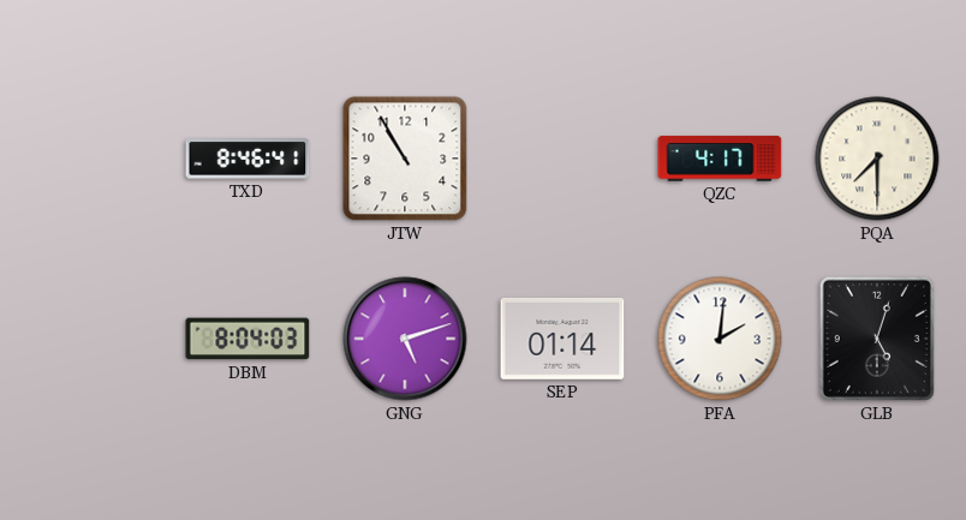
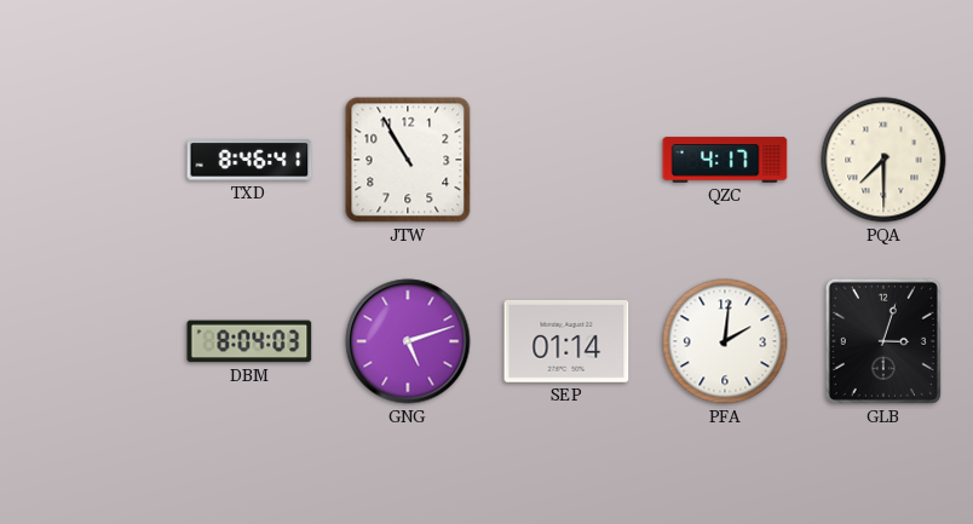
GLB: 5:03 -> 3:03 (883, 341)
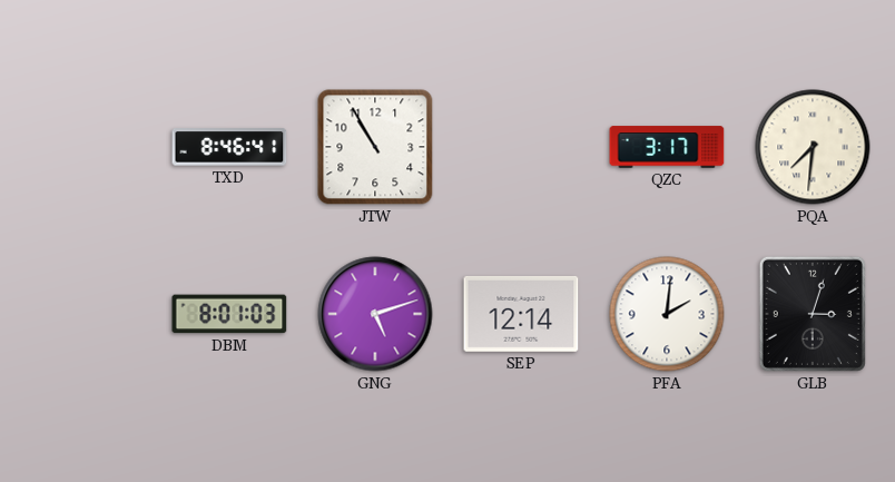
QZC: 4:17 -> 3:17 (667, 147)
PQA: 7:30 -> 7:31 (813, 147)
DBM: 8:04 -> 8:01 (229, 314)
SEP: 01:14 -> 12:14 (521, 314)
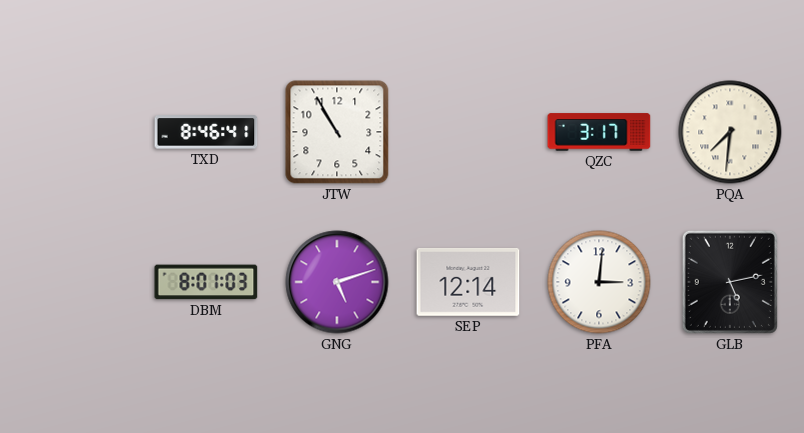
PFA: 2:01 -> 3:01 (599, 282)
GLB: 3:03 -> 5:13 (730, 282)
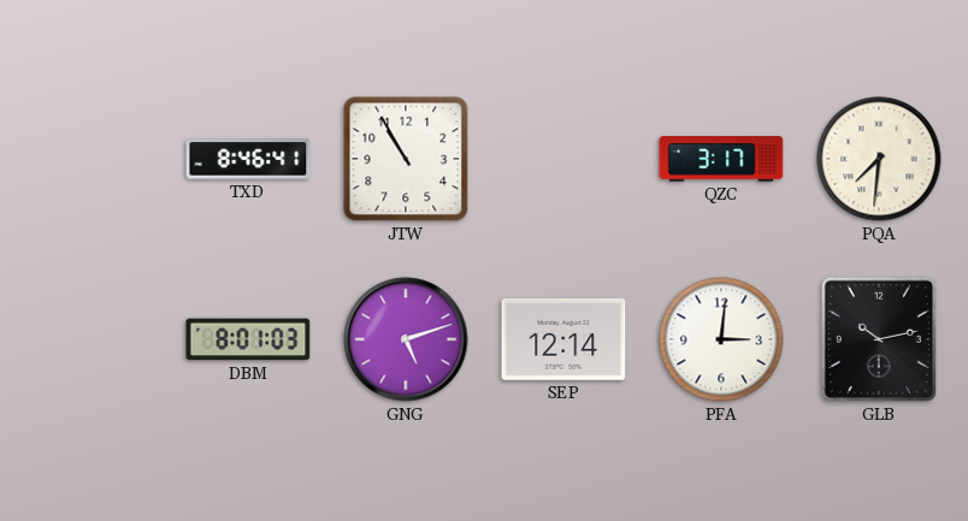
GLB: 5:13 -> 10:13 (879, 339)
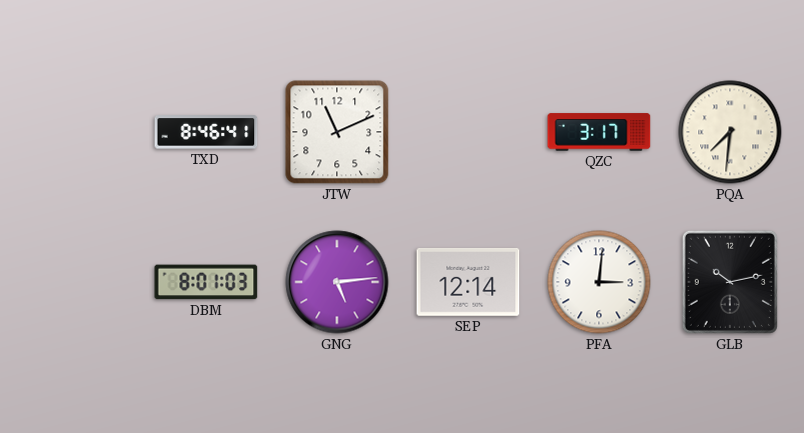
JTW: 10:55 -> 11:11 (337, 132)
GNG: 5:12 -> 5:14 (337, 282)
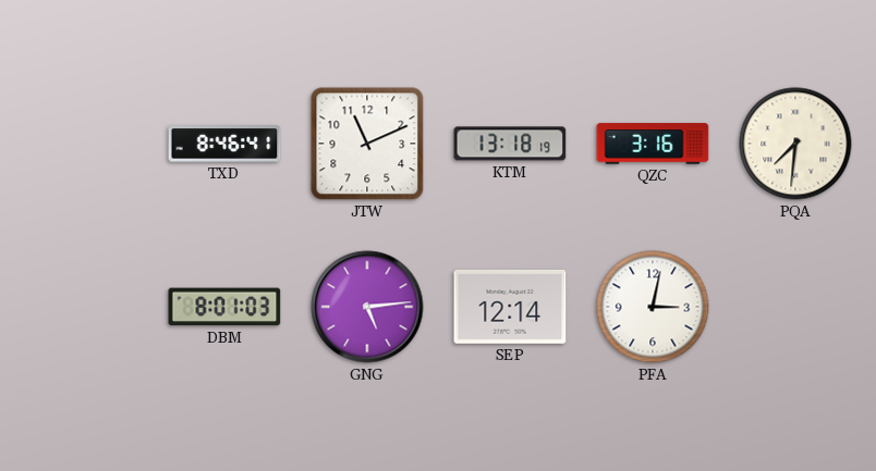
KTM: none -> 13:18 (510, 144)
QZC: 3:17 -> 3:16 (653, 144)
PFA: 3:01 -> 3:02 (653, 307)
GLB: 10:13 -> none (730, 282)
